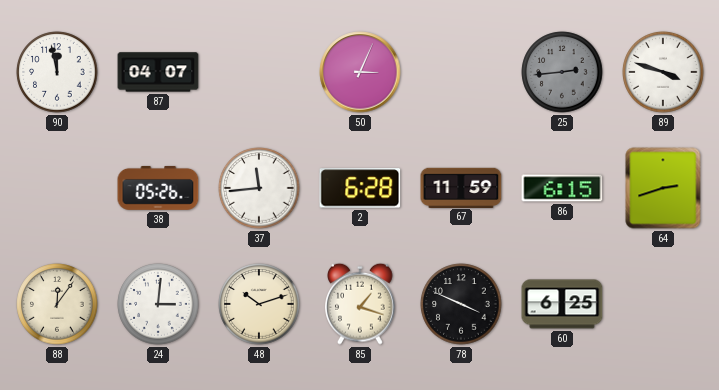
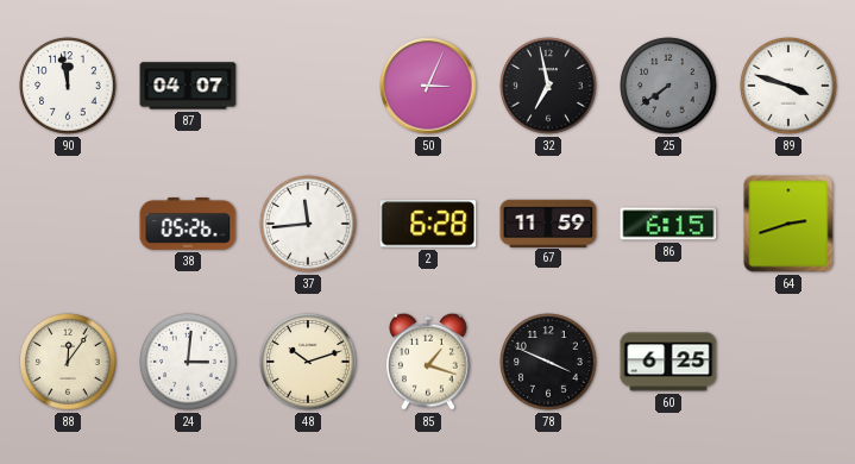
32: none -> 6:58 (548, 86)
25: 2:44 -> 7:39 (668, 86)
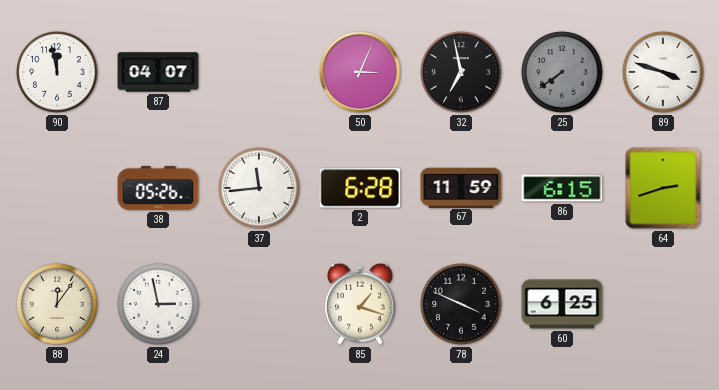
24: 3:01 -> 2:58 (158, 304)
48: 10:12 -> none (308, 362)
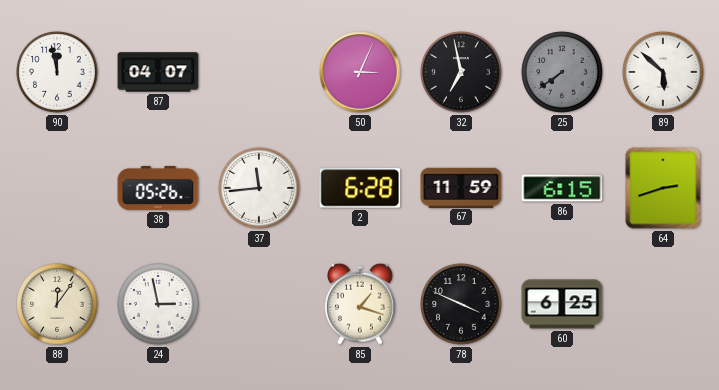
89: 3:48 -> 5:52 (663, 72)
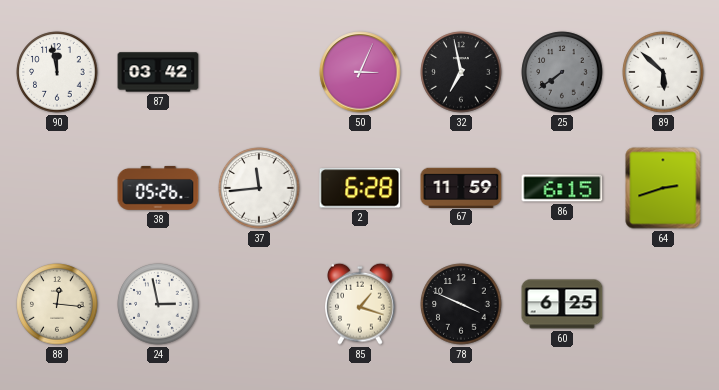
87: 04:07 -> 03:42 (158, 72)
88: 12:06 -> 12:16 (57, 304)
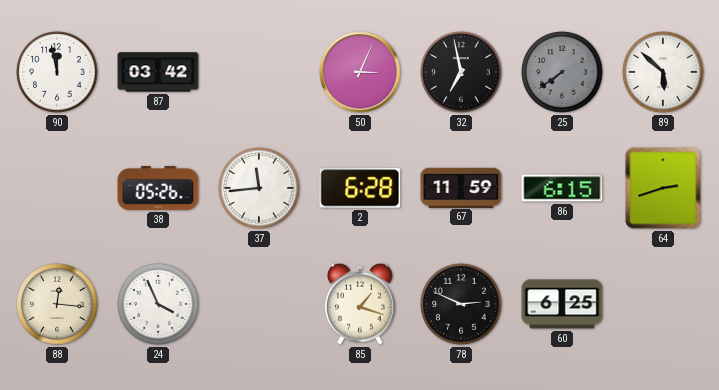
24: 2:58 -> 3:56 (158, 304)
78: 3:49 -> 2:49 (461, 304)
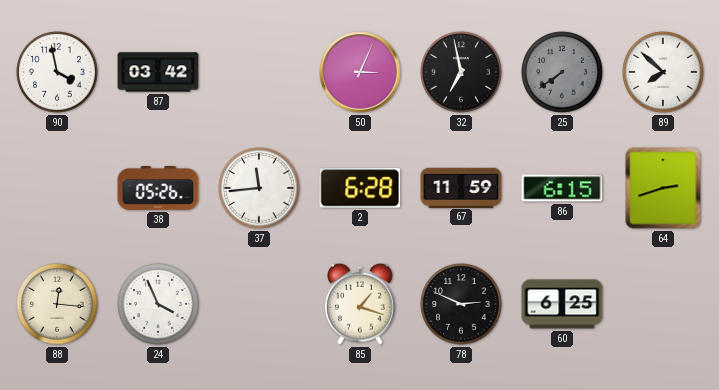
90: 11:58 -> 3:58 (57, 72)
89: 5:52 -> 7:52 (663, 72)
